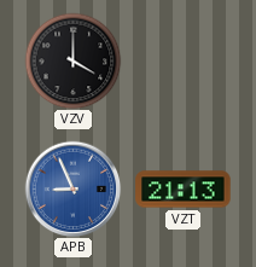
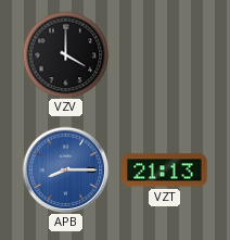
APB: 8:56 -> 8:15 (65, 169)
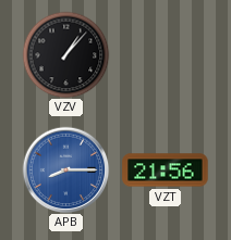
VZV: 4:00 -> 1:07 (65, 54)
VZT: 21:13 -> 21:56 (166, 170)
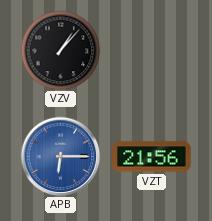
APB: 8:15 -> 6:15 (60, 156)
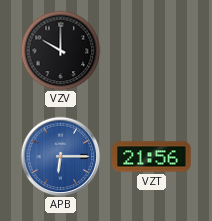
VZV: 1:07 -> 10:00 (60, 50)
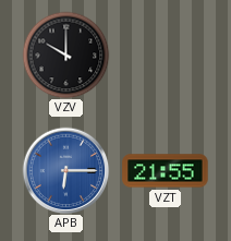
VZT: 21:56 -> 21:55 (166, 171)
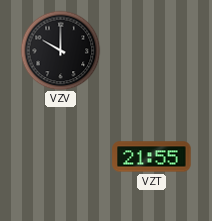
APB: 6:15 -> none (65, 170)
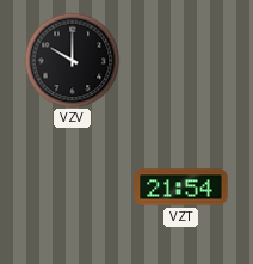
VZT: 21:55 -> 21:54 (181, 188)
